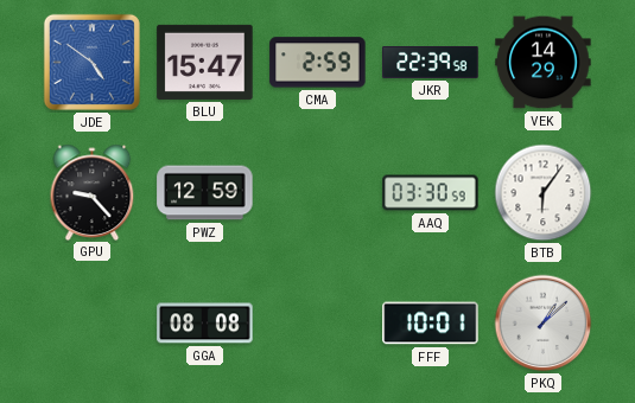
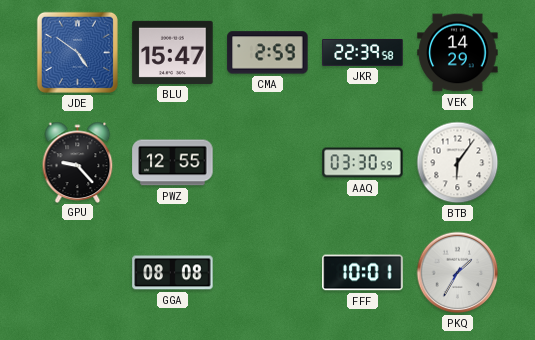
PWZ: 12:59 -> 12:55 (173, 163)
PKQ: 1:08 -> 1:35 (458, 273)
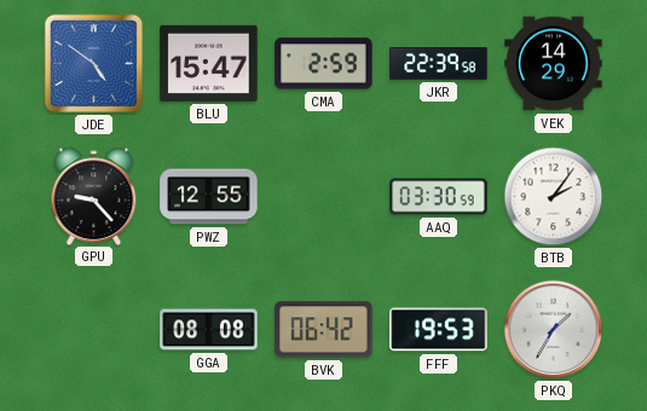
BTB: 6:06 -> 2:06 (554, 197)
BVK: none -> 06:42 (324, 330)
FFF: 10:01 -> 19:53 (439, 330)
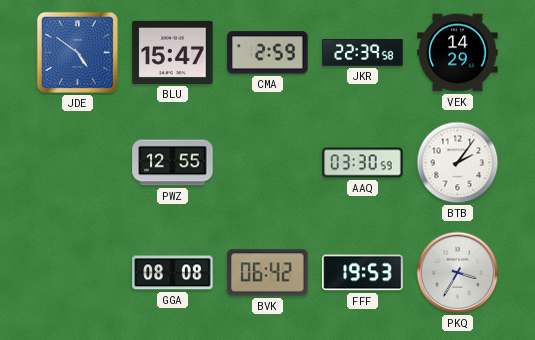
GPU: 9:23 -> none (94, 196)
PKQ: 1:35 -> 3:35 (458, 273)
